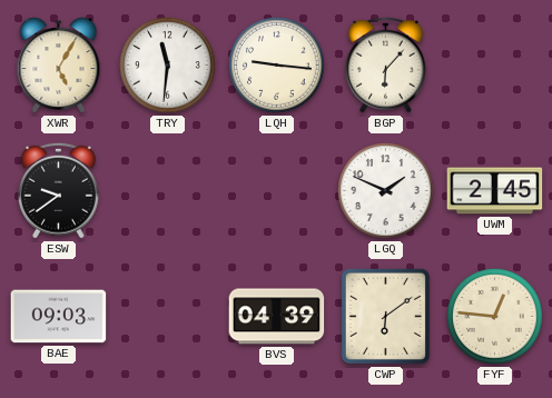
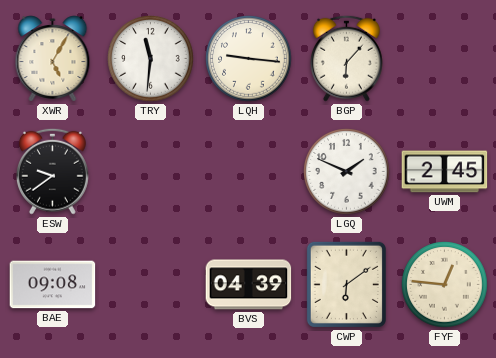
BAE: 09:03 -> 09:08 (53, 285)
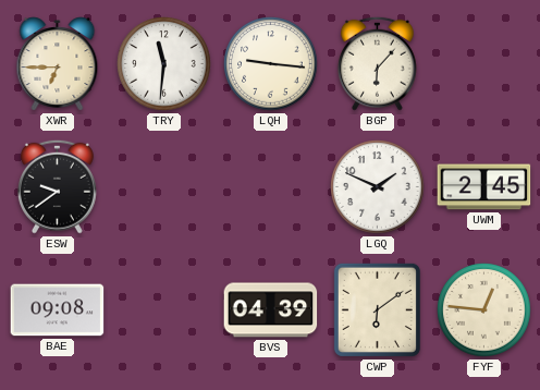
XWR: 5:05 -> 6:45 (58, 64)
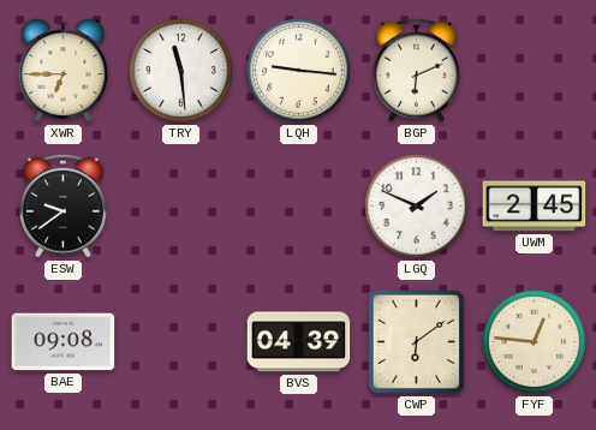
TRY: 11:31 -> 11:29 (181, 71)
BGP: 6:07 -> 6:11 (416, 70)
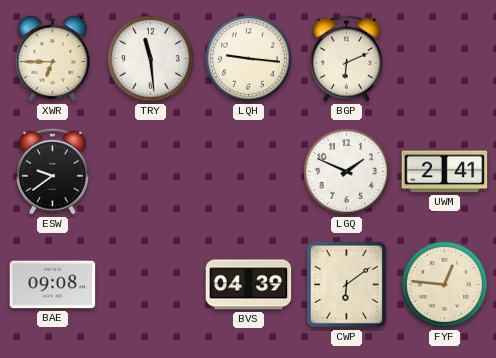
UWM: 2:45 -> 2:41 (445, 172)
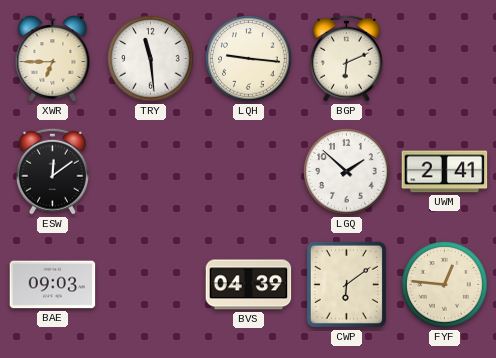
ESW: 9:39 -> 12:09 (52, 171)
LGQ: 1:49 -> 1:52 (347, 172)
BAE: 09:08 -> 09:03 (53, 285)
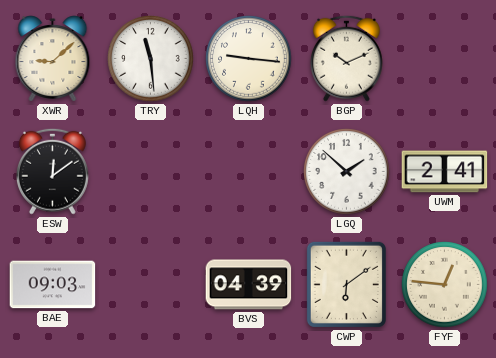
XWR: 6:45 -> 9:08 (53, 59)
BGP: 6:11 -> 10:11 (346, 58)
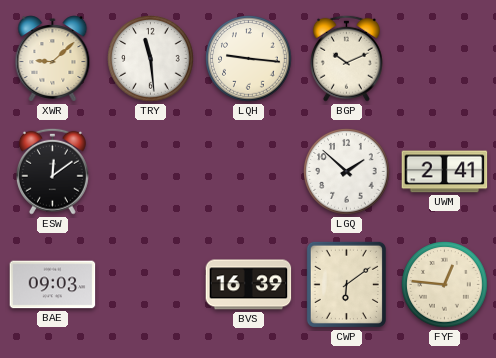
BVS: 04:39 -> 16:39 (249, 285)
